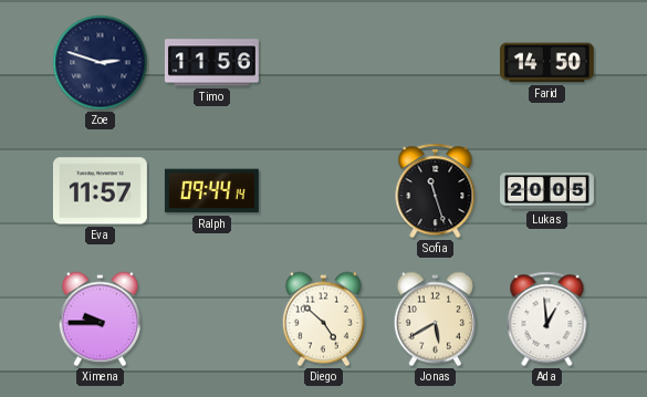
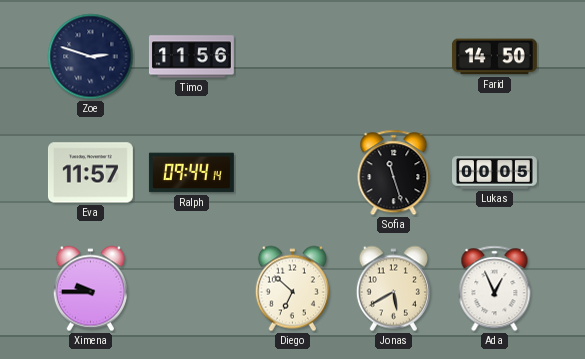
Lukas: 20:05 -> 00:05 (495, 173)
Diego: 4:52 -> 6:52 (292, 289)
Ada: 12:59 -> 12:56 (495, 289)
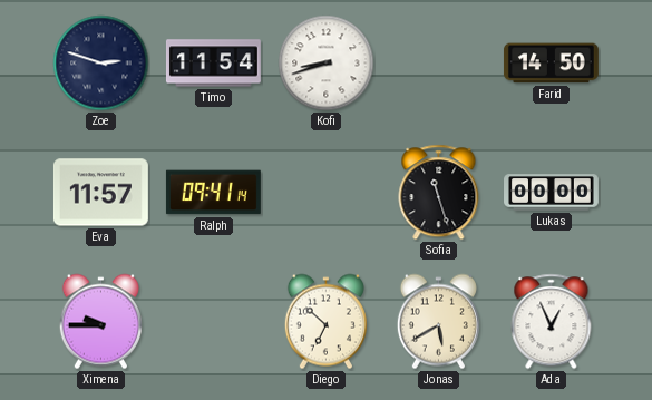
Timo: 11:56 -> 11:54 (213, 64)
Kofi: none -> 8:42 (327, 64)
Ralph: 09:44 -> 09:41 (213, 193)
Lukas: 00:05 -> 00:00 (552, 193)
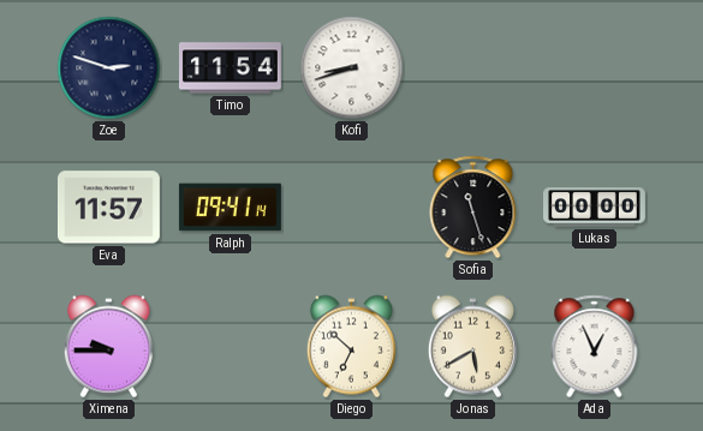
Farid: 14:50 -> none (551, 64)
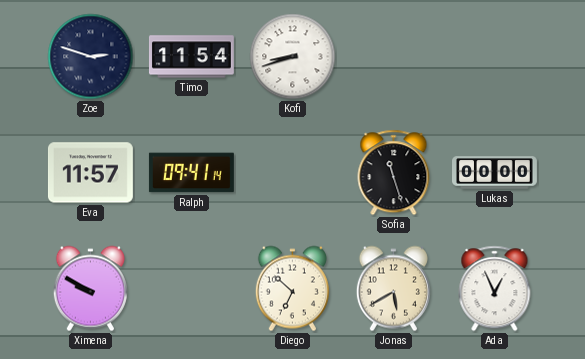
Ximena: 9:45 -> 9:50 (90, 289)
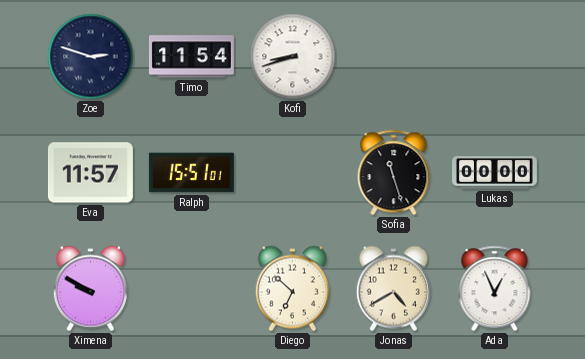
Ralph: 09:41 -> 15:51 (191, 173)
Jonas: 5:40 -> 4:40 (393, 289)
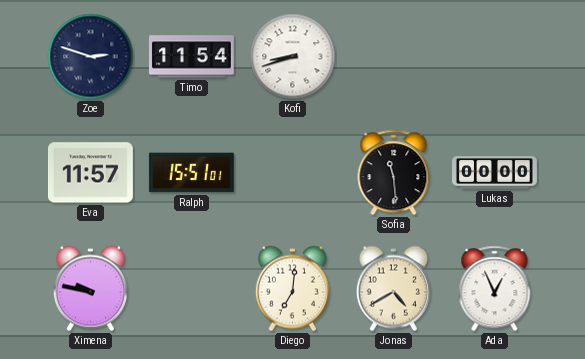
Sofia: 11:27 -> 11:29 (394, 173)
Ximena: 9:50 -> 9:47 (90, 289)
Diego: 6:52 -> 7:01 (292, 289)
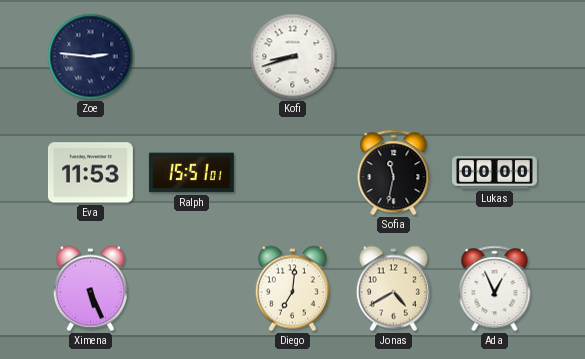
Zoe: 2:48 -> 2:46 (91, 57)
Timo: 11:54 -> none (191, 57)
Eva: 11:57 -> 11:53 (90, 173)
Sofia: 11:29 -> 11:32 (394, 173)
Ximena: 9:47 -> 5:26 (90, 289)
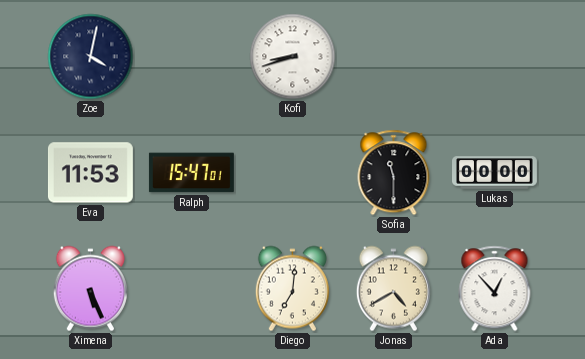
Zoe: 2:46 -> 4:02 (91, 57)
Ralph: 15:51 -> 15:47 (191, 173)
Sofia: 11:32 -> 11:30 (394, 173)
Ada: 12:56 -> 12:53 (495, 289)
